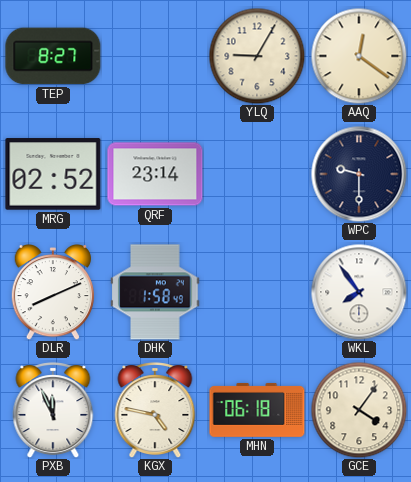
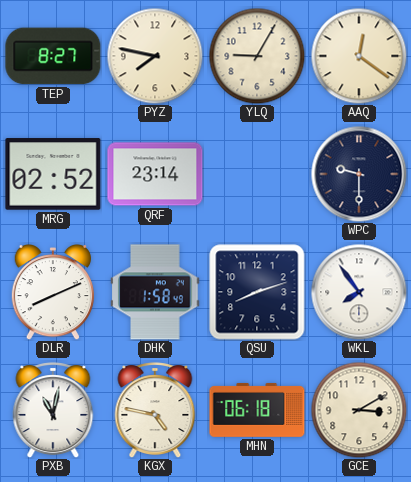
PYZ: none -> 7:47 (155, 56)
QSU: none -> 8:12 (257, 292)
PXB: 11:56 -> 11:02 (53, 410)
GCE: 4:06 -> 3:10 (359, 410)
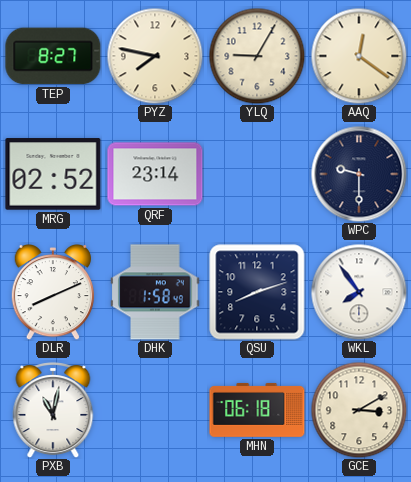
KGX: 4:47 -> none (155, 410)
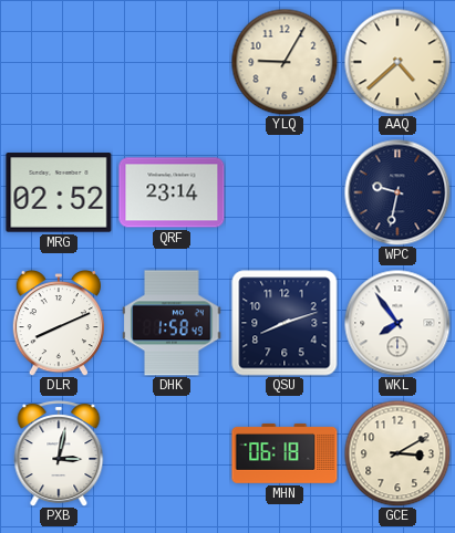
TEP: 8:27 -> none (53, 56)
PYZ: 7:47 -> none (155, 56)
AAQ: 12:21 -> 4:38 (397, 62)
WPC: 9:30 -> 9:32 (397, 192)
PXB: 11:02 -> 3:02 (59, 453)
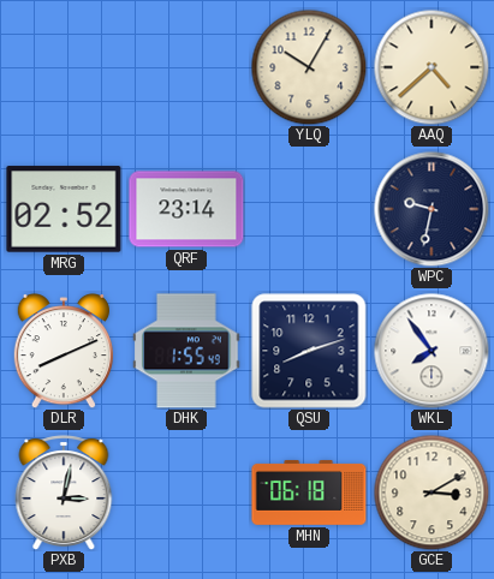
YLQ: 9:05 -> 10:05 (309, 67)
DHK: 1:58 -> 1:55 (186, 351)
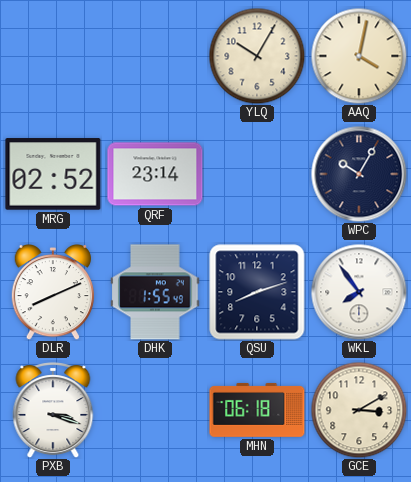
AAQ: 4:38 -> 4:02 (359, 56)
WPC: 9:32 -> 10:05 (359, 174)
PXB: 3:02 -> 3:18 (53, 410)
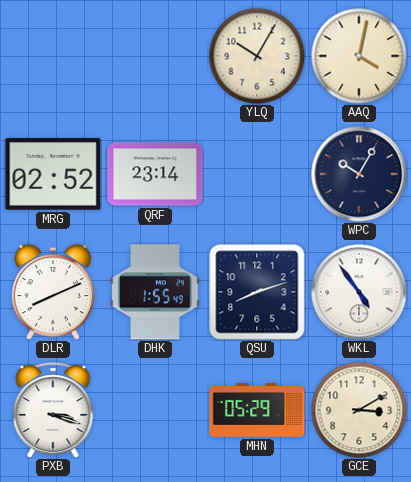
WKL: 7:54 -> 4:54 (359, 292)
MHN: 06:18 -> 05:29 (257, 410)
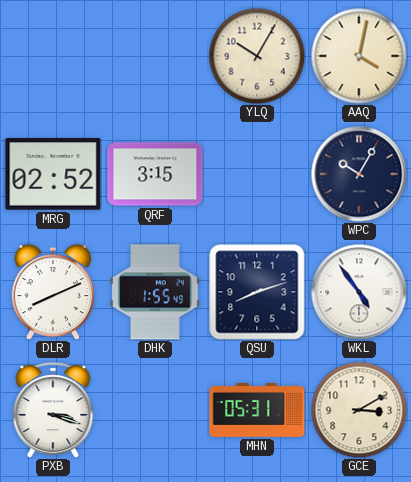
QRF: 23:14 -> 3:15 (155, 174)
MHN: 05:29 -> 05:31 (257, 410)
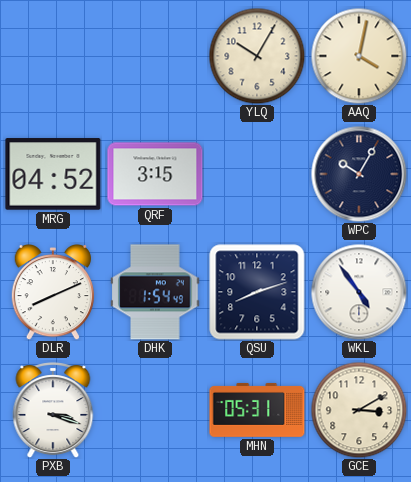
MRG: 02:52 -> 04:52 (53, 174)
DHK: 1:55 -> 1:54 (155, 292)
